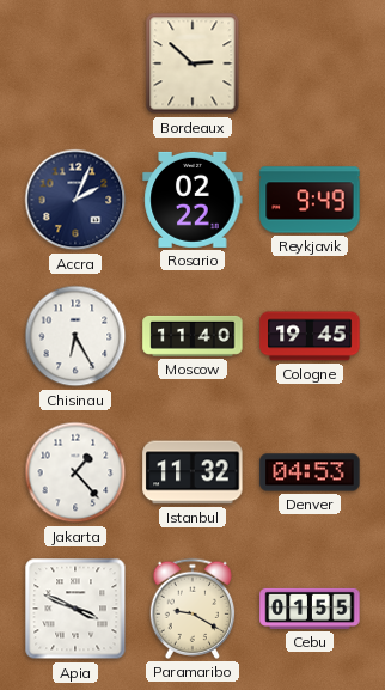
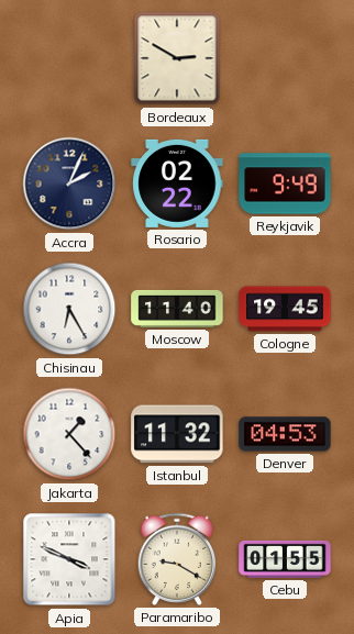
Bordeaux: 2:52 -> 2:50 (177, 58)
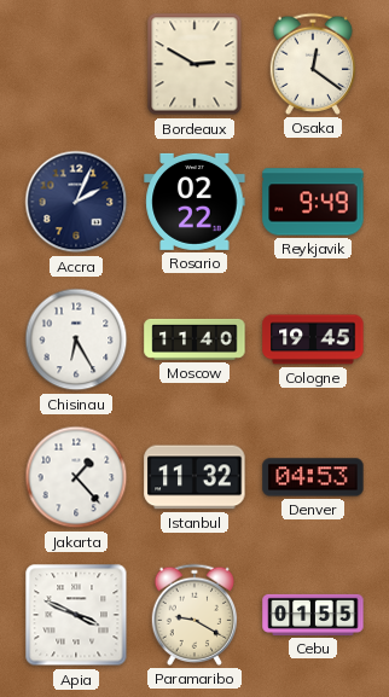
Osaka: none -> 12:21 (313, 64)
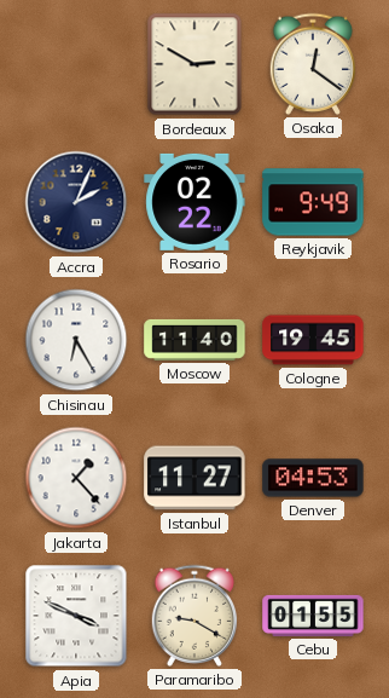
Istanbul: 11:32 -> 11:27 (194, 478)
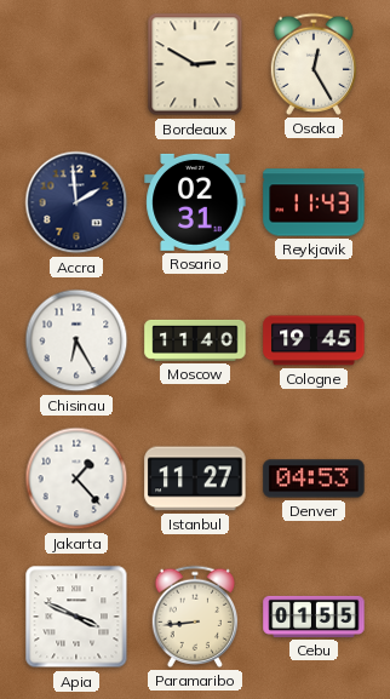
Osaka: 12:21 -> 12:25 (314, 64)
Accra: 2:04 -> 1:59 (76, 202)
Rosario: 02:22 -> 02:31 (195, 202)
Reykjavik: 9:49 -> 11:43 (314, 202)
Paramaribo: 9:20 -> 8:44 (195, 617)
